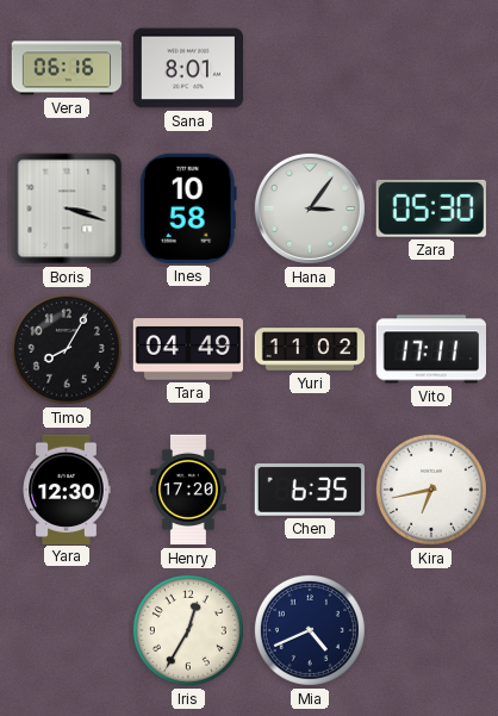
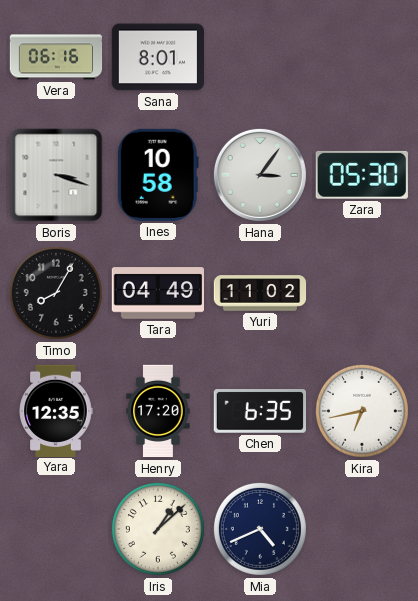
Vito: 17:11 -> none (430, 349)
Yara: 12:30 -> 12:35 (56, 410)
Iris: 12:35 -> 1:08 (158, 529)
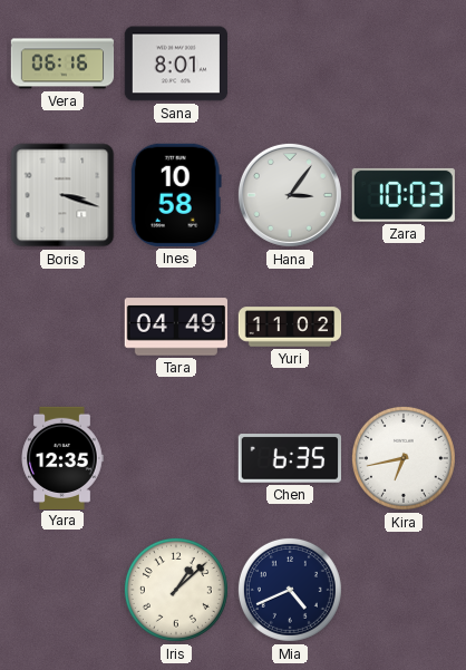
Zara: 05:30 -> 10:03 (404, 195)
Timo: 8:05 -> none (56, 293)
Henry: 17:20 -> none (158, 411)
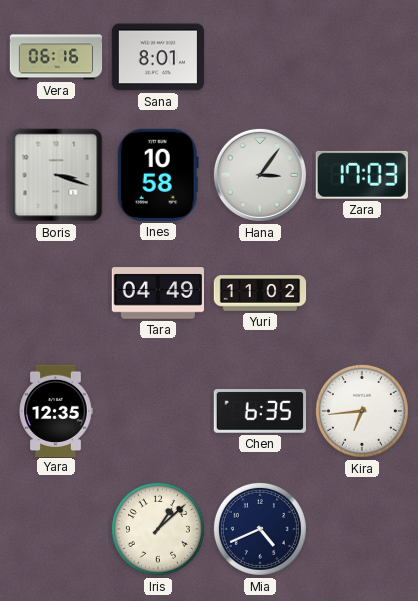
Zara: 10:03 -> 17:03 (362, 175)
Kira: 6:43 -> 6:44 (362, 411)
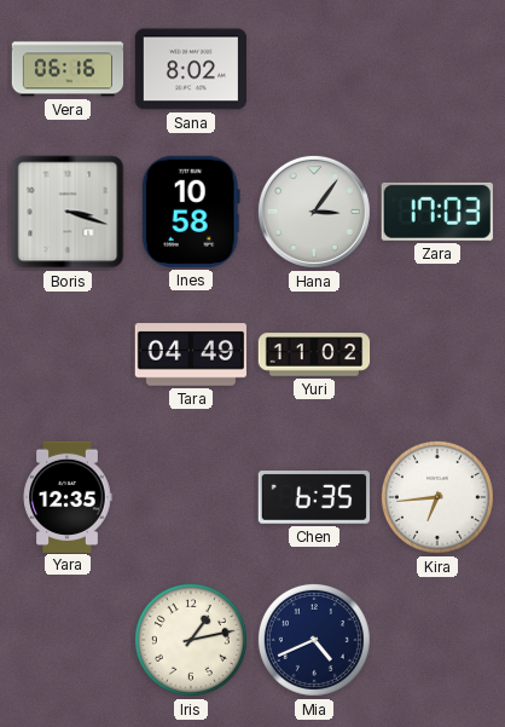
Sana: 8:01 -> 8:02 (190, 69)
Iris: 1:08 -> 1:13 (191, 640)
